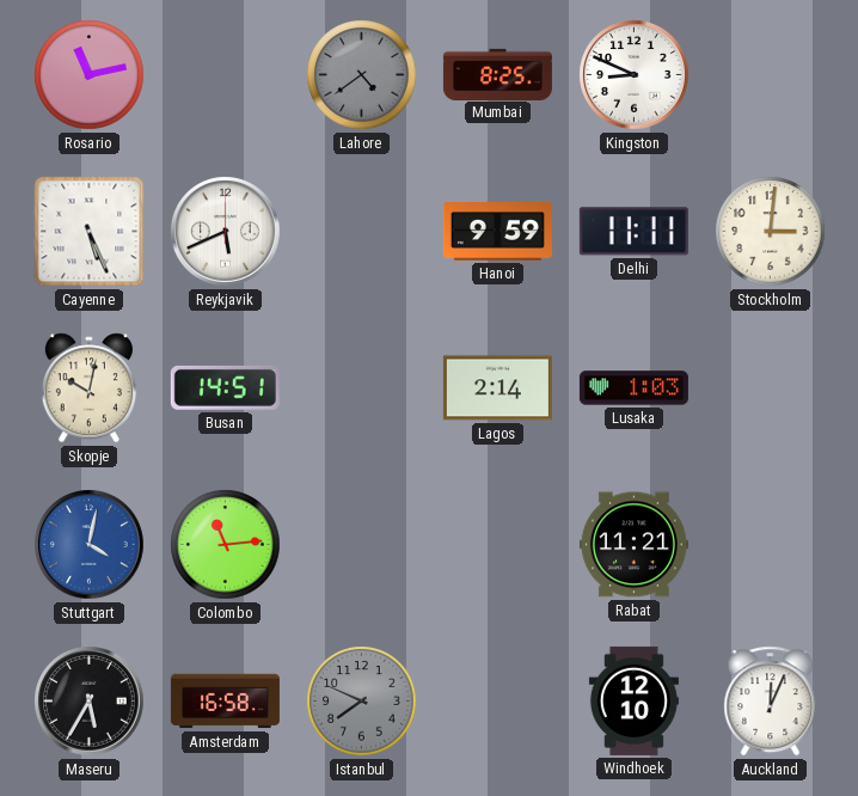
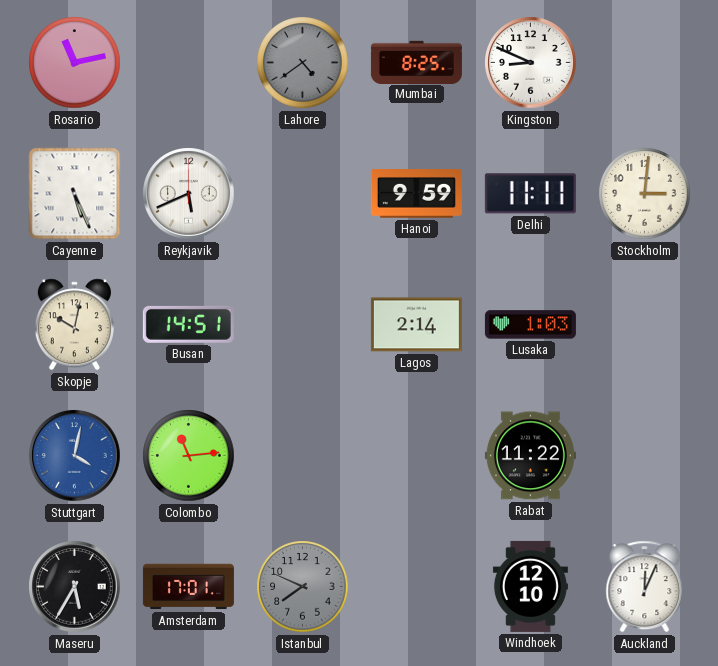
Rabat: 11:21 -> 11:22 (530, 456)
Amsterdam: 16:58 -> 17:01 (188, 587)
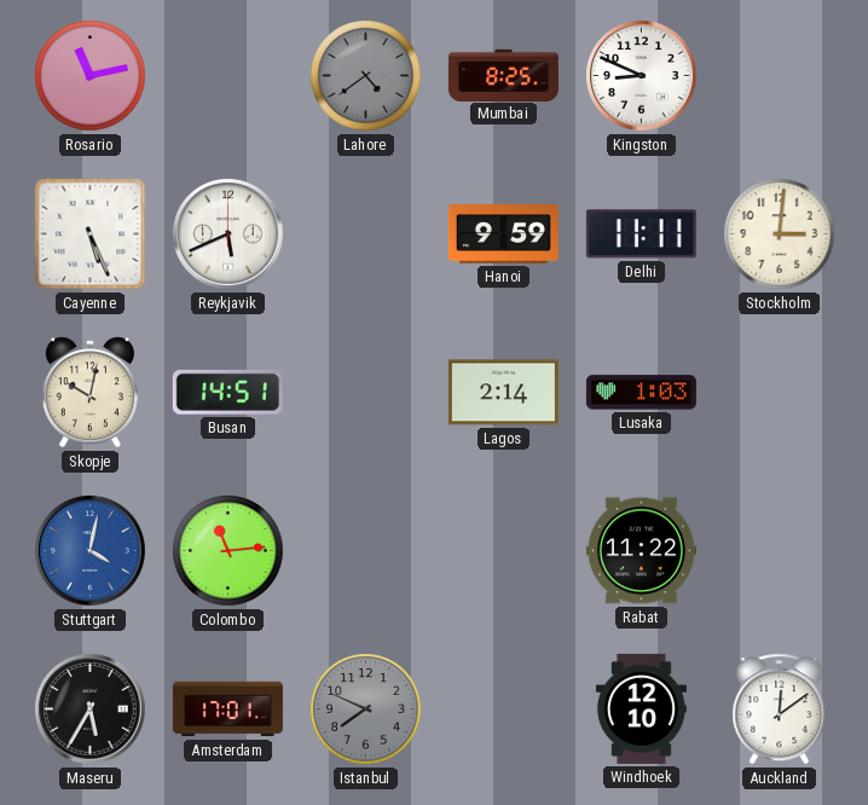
Auckland: 12:04 -> 12:09 (780, 710)
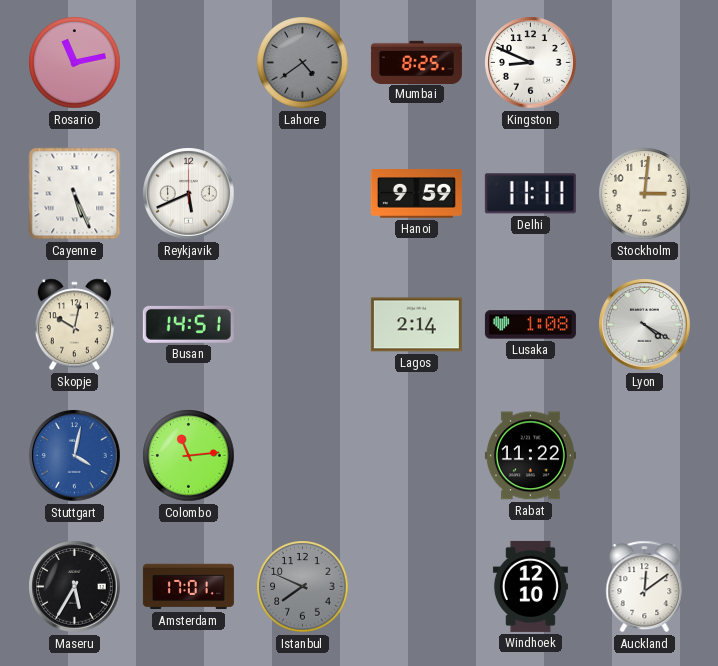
Lusaka: 1:03 -> 1:08 (530, 325)
Lyon: none -> 4:20 (645, 325)
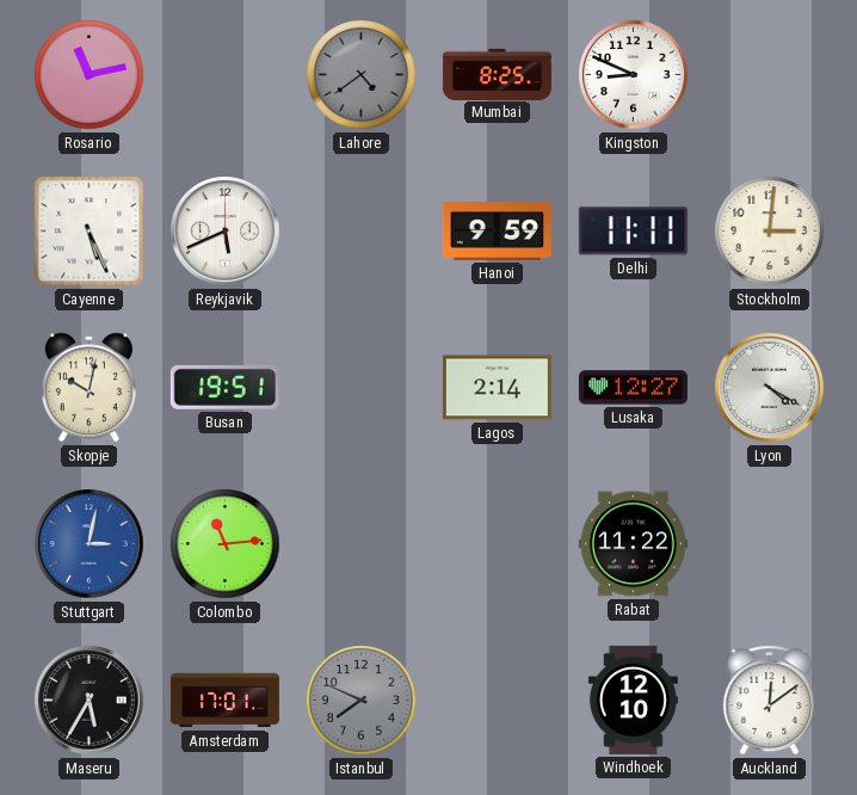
Busan: 14:51 -> 19:51 (224, 387)
Lusaka: 1:08 -> 12:27 (633, 388)
Stuttgart: 4:02 -> 3:02 (90, 544)
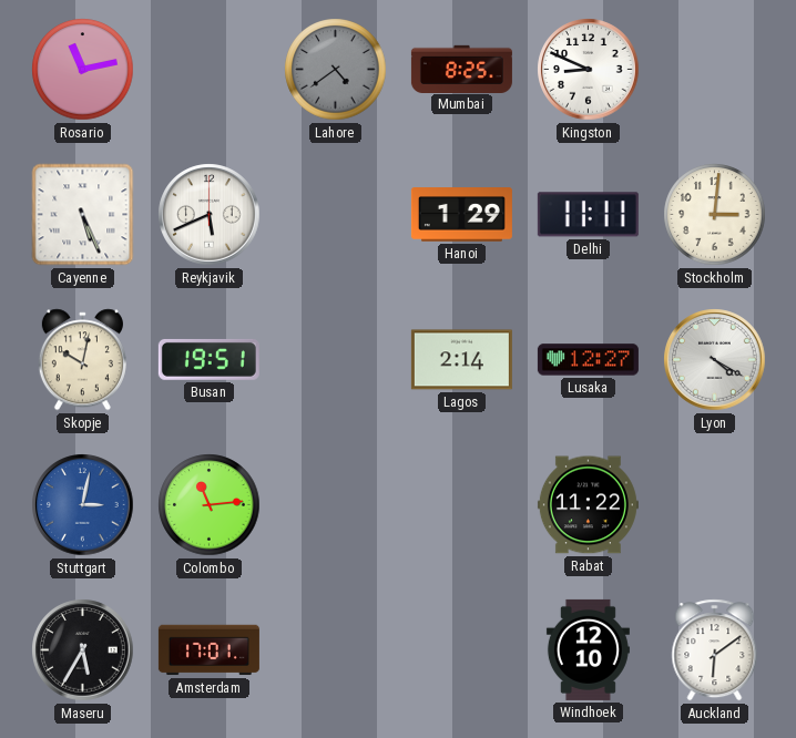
Hanoi: 9:59 -> 1:29 (461, 215)
Istanbul: 7:49 -> none (362, 701)
Auckland: 12:09 -> 6:09 (715, 650)
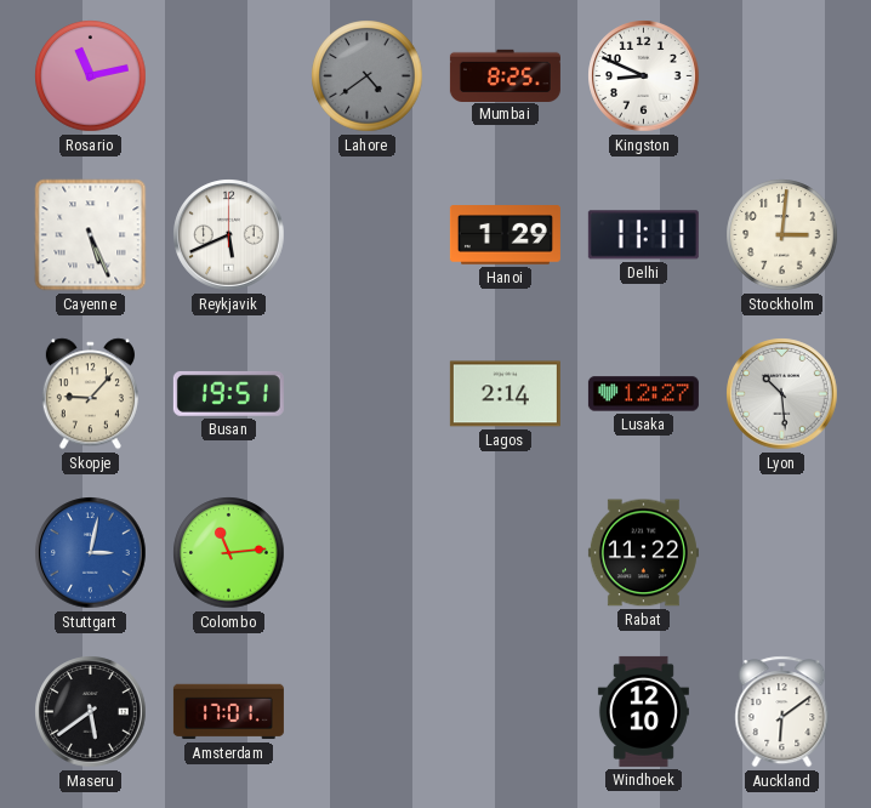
Skopje: 10:02 -> 9:07 (90, 394)
Lyon: 4:20 -> 10:29 (782, 394)
Maseru: 5:35 -> 5:39 (91, 712)
